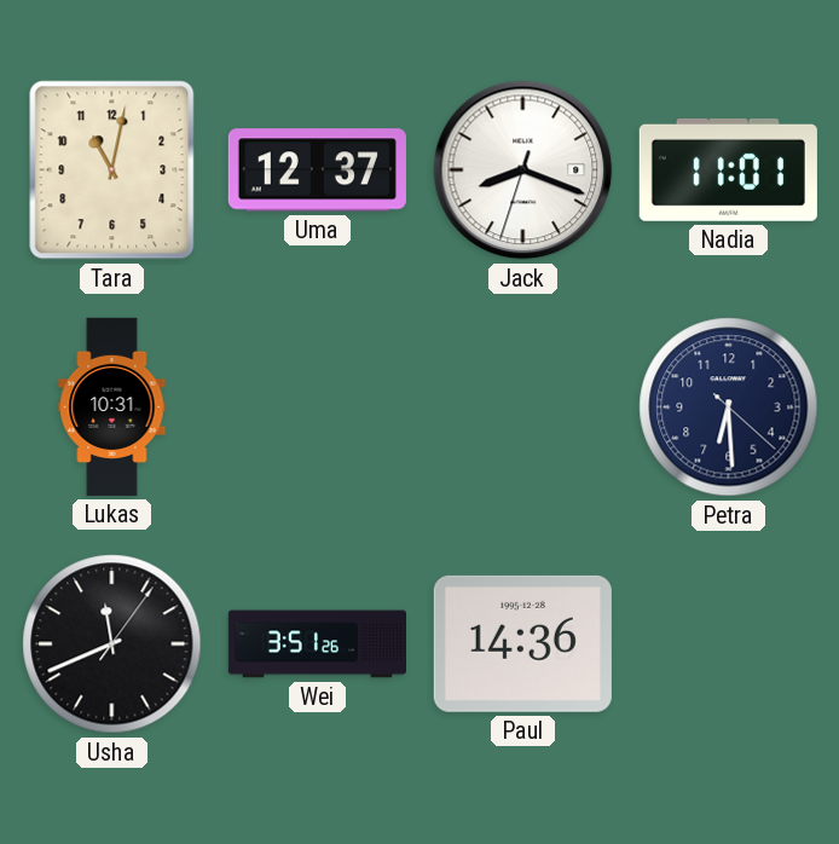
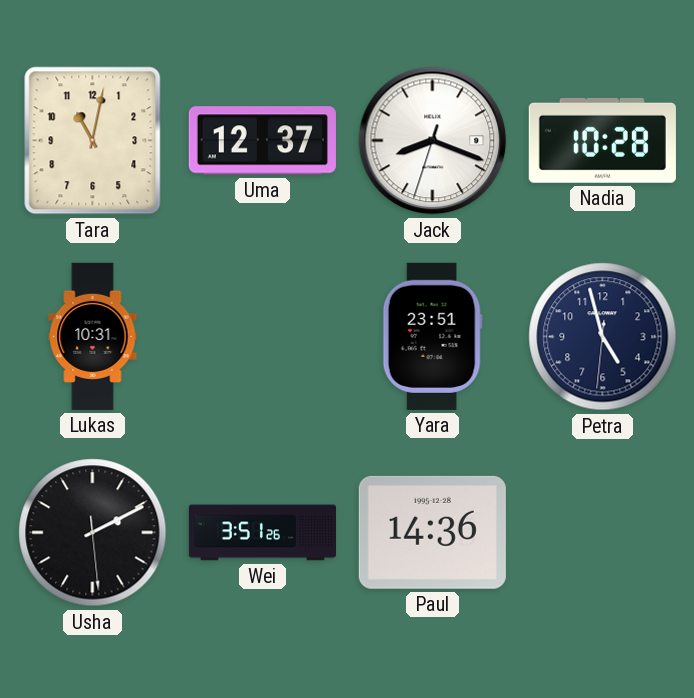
Nadia: 11:01 -> 10:28 (602, 140)
Yara: none -> 23:51 (432, 336)
Petra: 6:29 -> 4:57 (603, 337)
Usha: 11:41 -> 2:10 (93, 533)
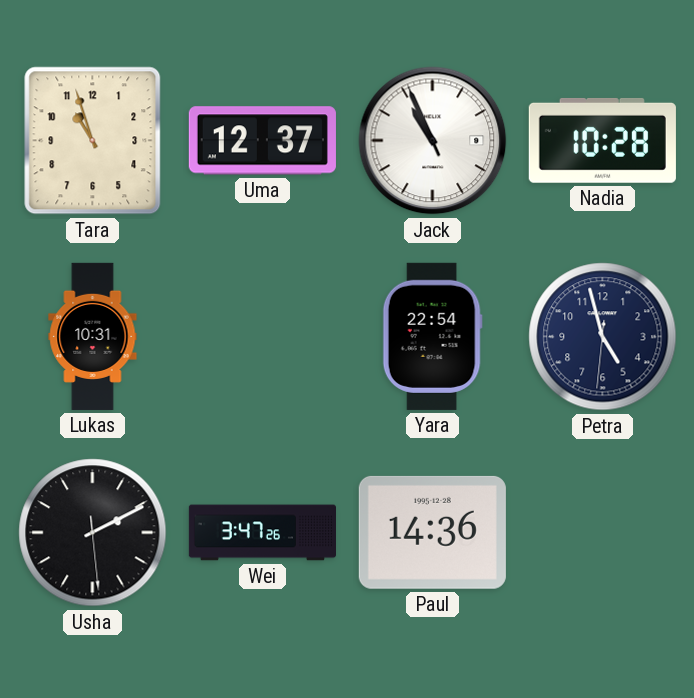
Tara: 11:02 -> 10:57 (93, 141)
Jack: 8:18 -> 10:55 (433, 141)
Yara: 23:51 -> 22:54 (432, 336)
Wei: 3:51 -> 3:47 (262, 533)
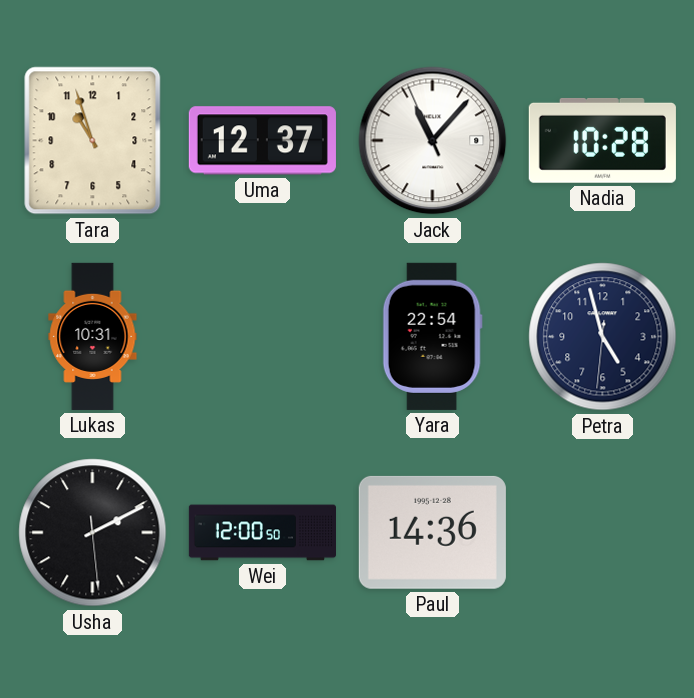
Jack: 10:55 -> 11:06 (433, 141)
Wei: 3:47 -> 12:00 (262, 533)
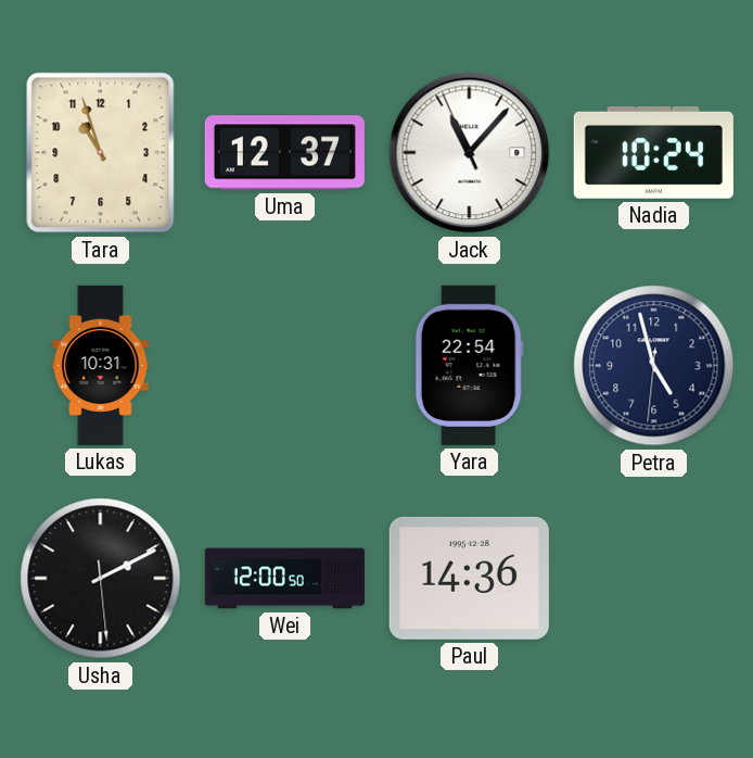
Nadia: 10:28 -> 10:24 (653, 152)
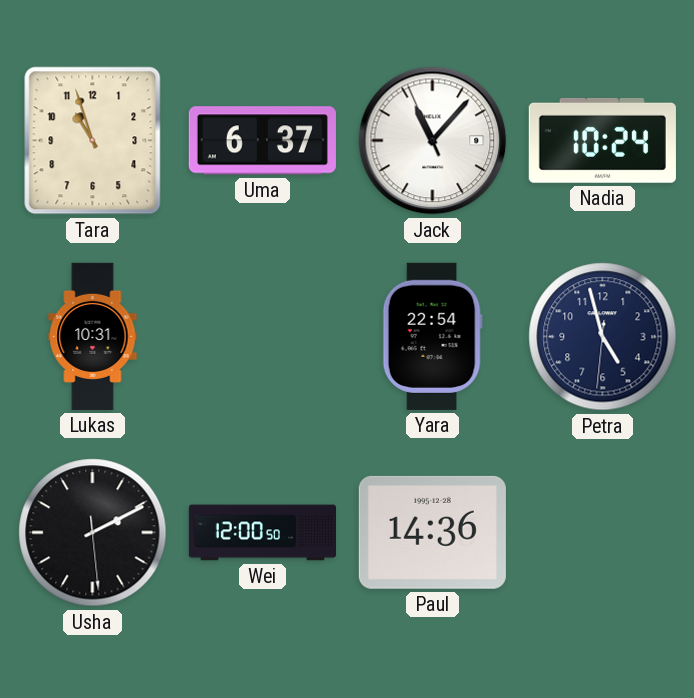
Uma: 12:37 -> 6:37 (262, 141)
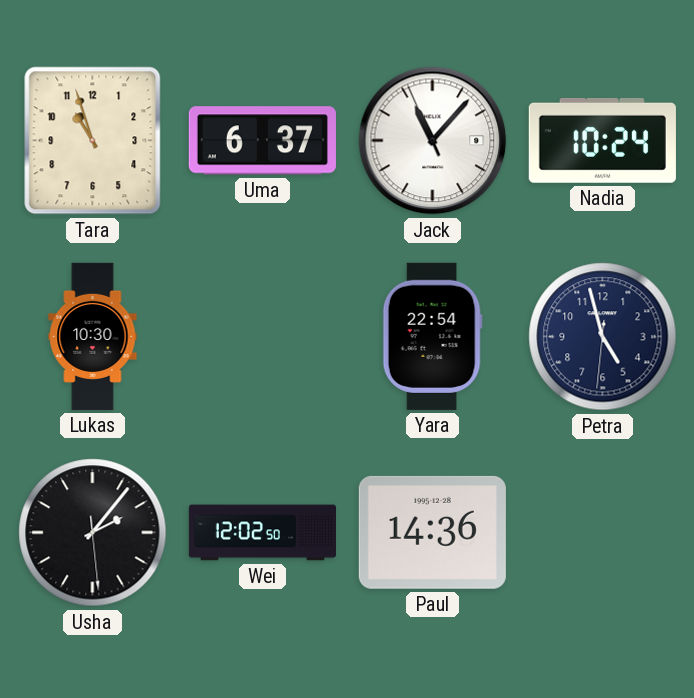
Lukas: 10:31 -> 10:30 (93, 336)
Usha: 2:10 -> 2:06 (93, 533)
Wei: 12:00 -> 12:02 (262, 533)
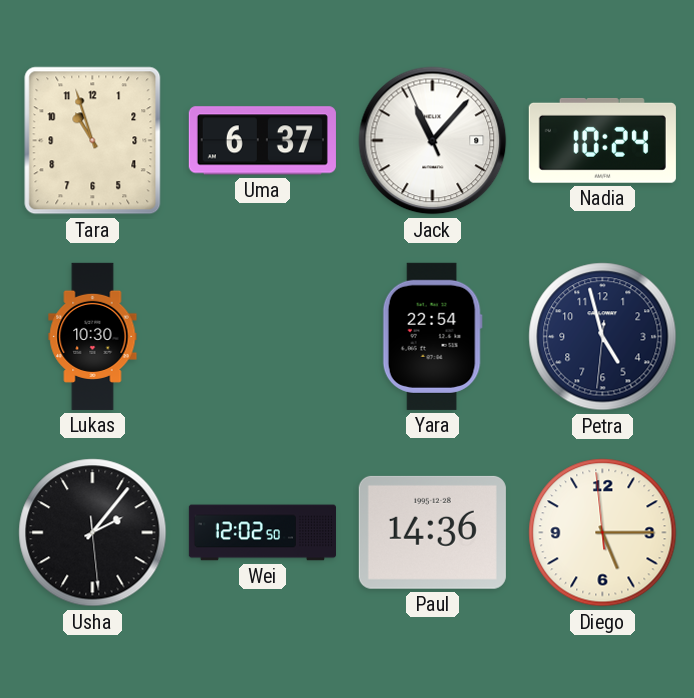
Diego: none -> 5:14 (603, 533)
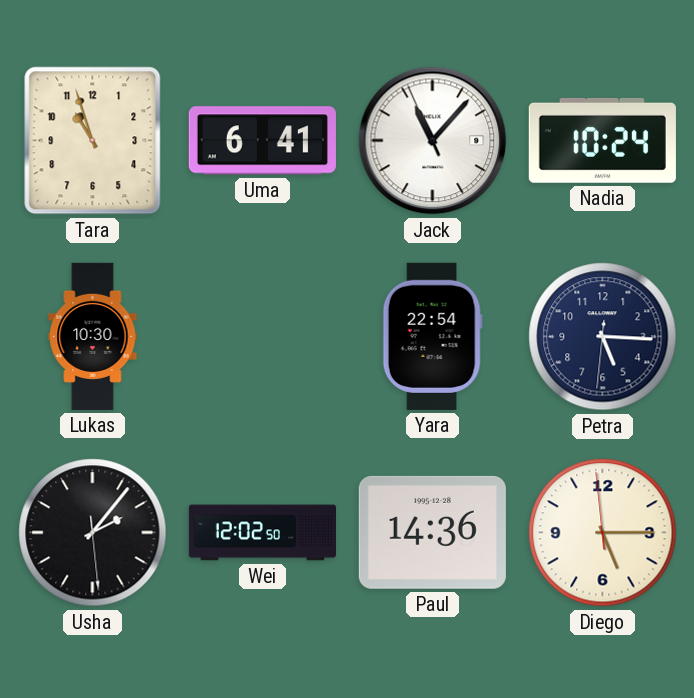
Uma: 6:37 -> 6:41 (262, 141)
Petra: 4:57 -> 5:15 (603, 337)
